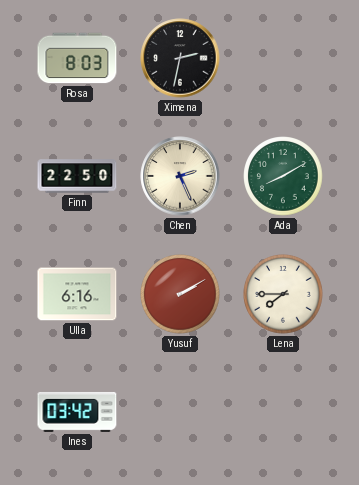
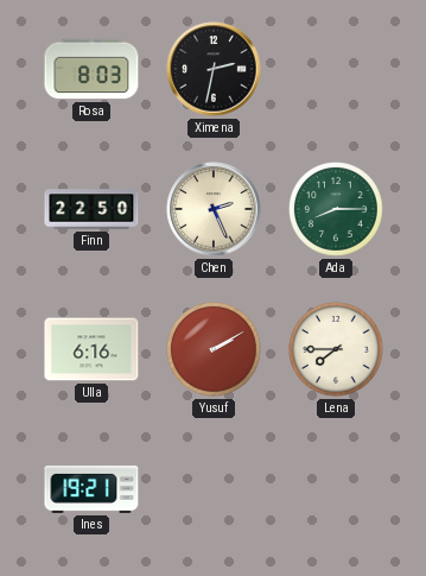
Ada: 8:10 -> 8:15 (336, 209)
Ines: 03:42 -> 19:21 (91, 489)
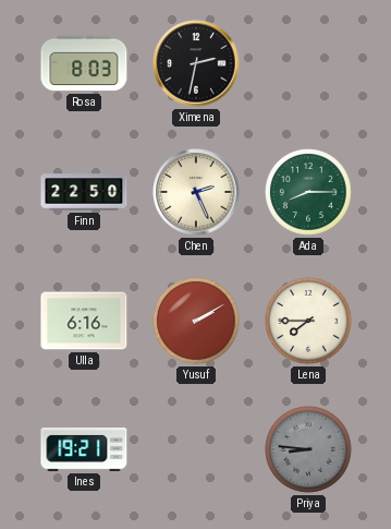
Priya: none -> 8:46 (308, 449)
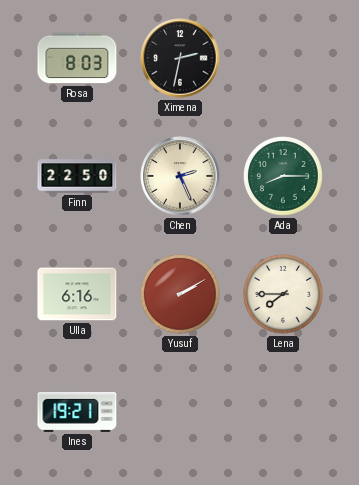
Priya: 8:46 -> none (308, 449)
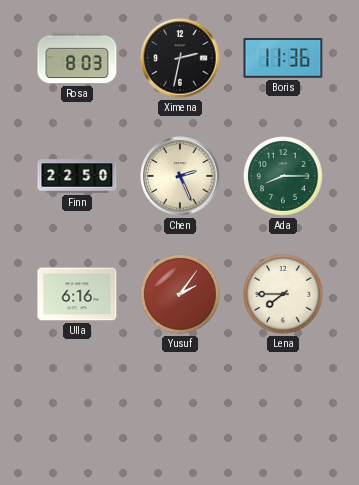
Boris: none -> 11:36 (283, 58)
Yusuf: 2:10 -> 2:06 (180, 294)
Ines: 19:21 -> none (77, 412)
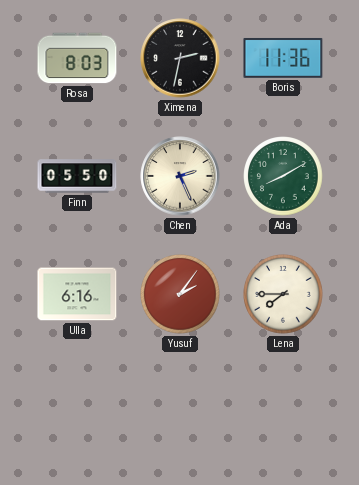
Finn: 22:50 -> 05:50 (77, 176)
Ada: 8:15 -> 8:10 (283, 176)
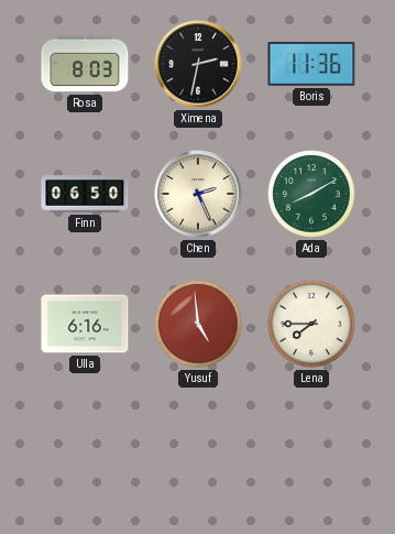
Finn: 05:50 -> 06:50 (85, 194)
Yusuf: 2:06 -> 4:59 (198, 324)
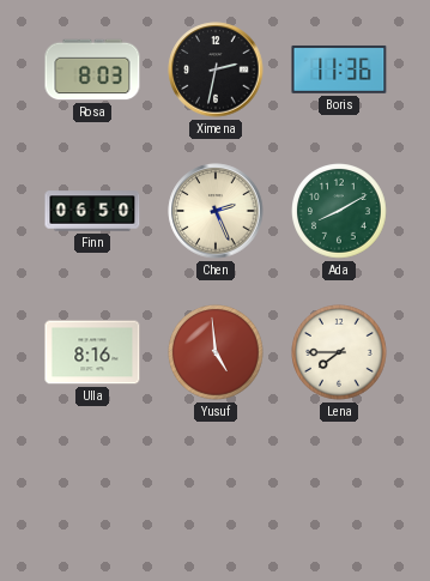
Ulla: 6:16 -> 8:16 (92, 352)
